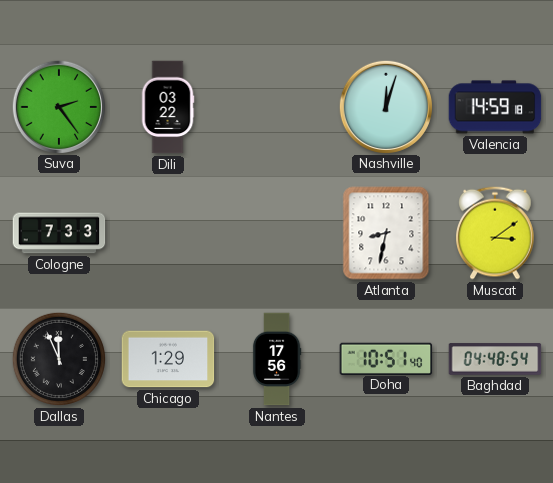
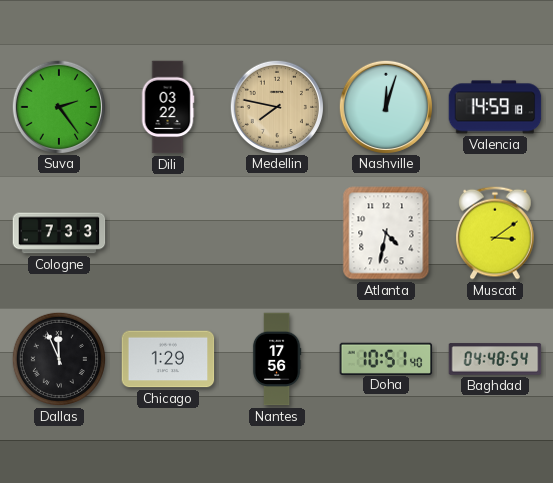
Medellin: none -> 7:47 (276, 106)
Atlanta: 8:32 -> 4:32 (386, 233)
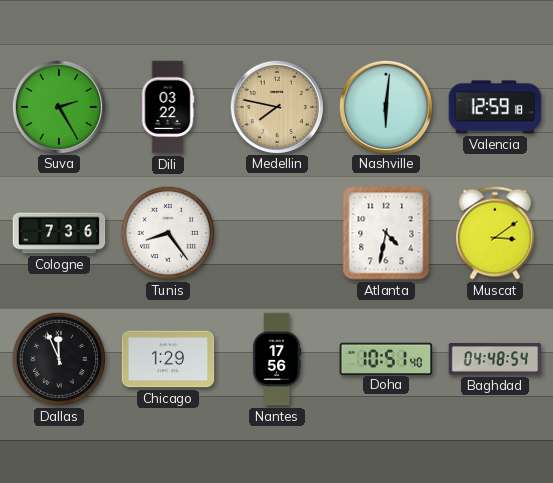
Suva: 2:24 -> 2:25 (58, 106)
Nashville: 12:03 -> 6:01 (385, 106)
Valencia: 14:59 -> 12:59 (495, 107)
Cologne: 7:33 -> 7:36 (59, 233)
Tunis: none -> 8:24 (168, 233)
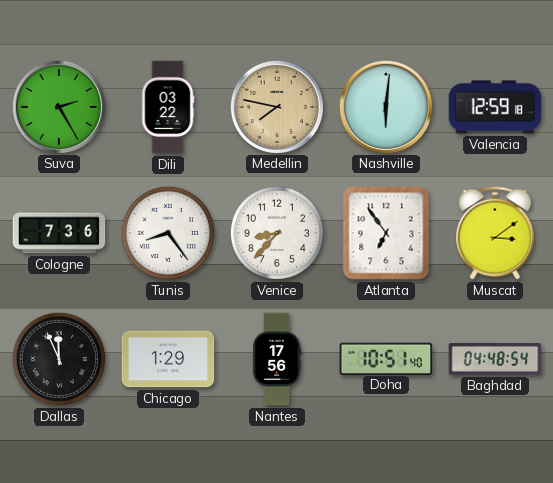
Venice: none -> 8:37 (277, 233)
Atlanta: 4:32 -> 6:54 (386, 233)
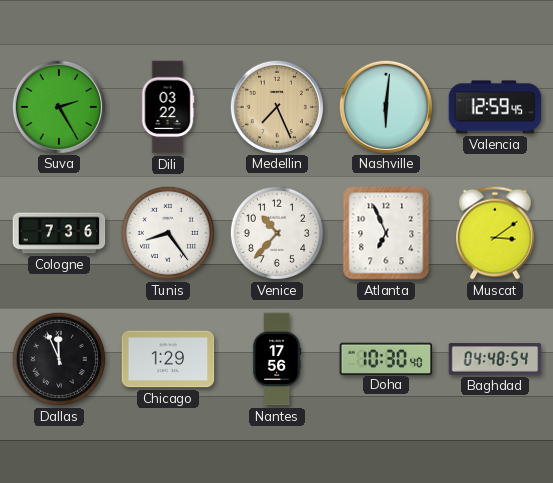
Medellin: 7:47 -> 7:26 (276, 106)
Valencia: 12:59:18 -> 12:59:45 (495, 107)
Venice: 8:37 -> 10:37 (277, 233)
Atlanta: 6:54 -> 6:56 (386, 233)
Doha: 10:51 -> 10:30 (386, 358)
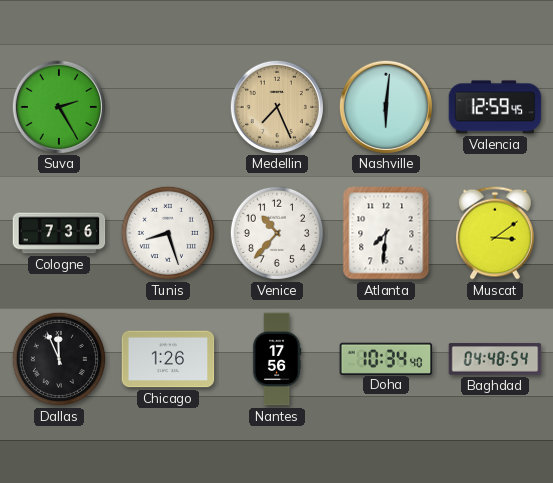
Dili: 03:22 -> none (168, 107)
Tunis: 8:24 -> 8:27 (168, 233)
Atlanta: 6:56 -> 7:31 (386, 233)
Chicago: 1:29 -> 1:26 (168, 359)
Doha: 10:30 -> 10:34 (386, 358)
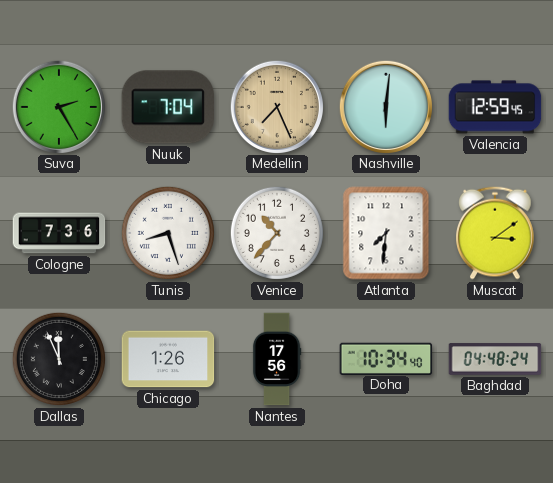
Nuuk: none -> 7:04 (167, 107)
Baghdad: 04:48:54 -> 04:48:24 (495, 359)
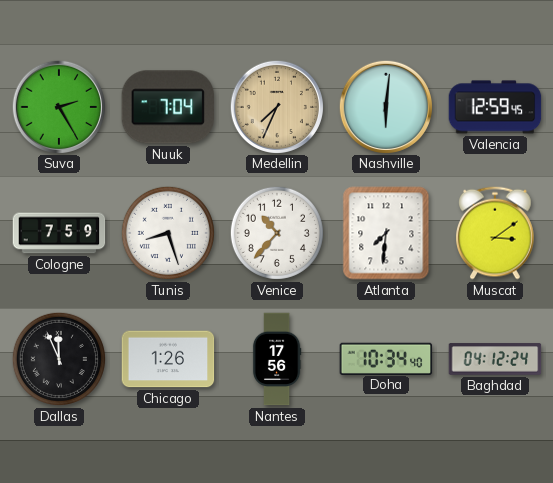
Medellin: 7:26 -> 7:34 (276, 106)
Cologne: 7:36 -> 7:59 (59, 233)
Baghdad: 04:48 -> 04:12 (495, 359)
